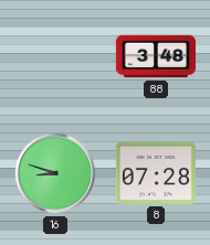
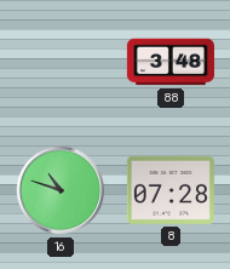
16: 8:48 -> 10:48 (61, 190)
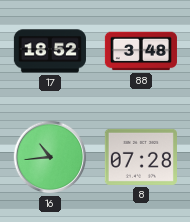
17: none -> 18:52 (50, 51)
16: 10:48 -> 10:44 (50, 157)
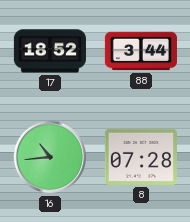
88: 3:48 -> 3:44 (140, 51)
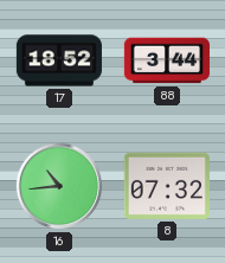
8: 07:28 -> 07:32 (167, 186)
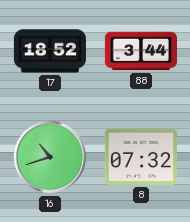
16: 10:44 -> 10:42 (50, 157)
